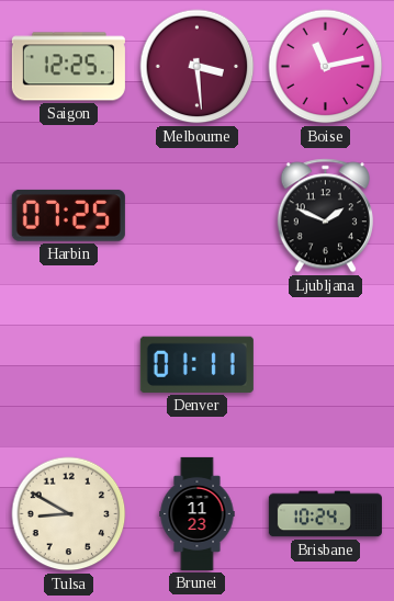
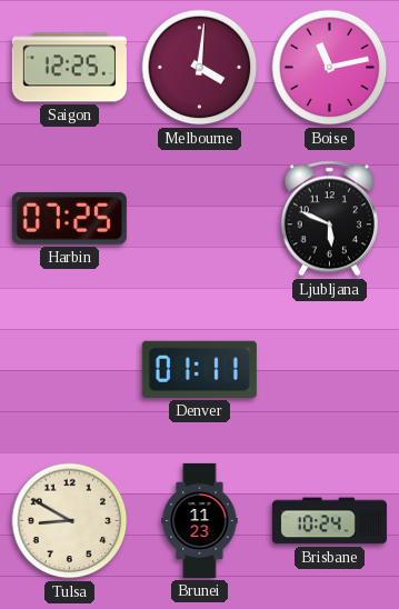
Melbourne: 3:29 -> 4:01 (200, 68)
Ljubljana: 1:49 -> 5:49 (329, 219)
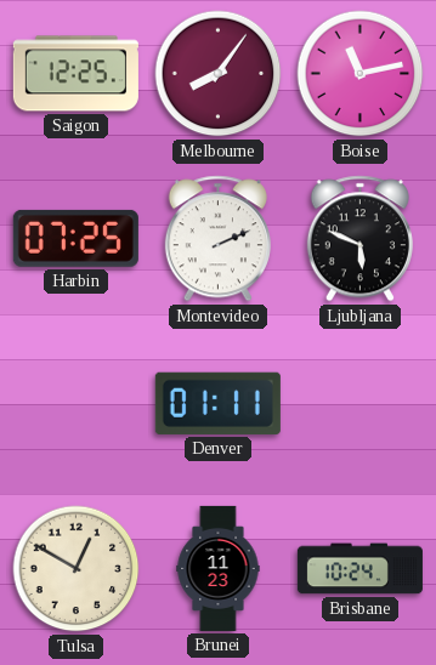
Melbourne: 4:01 -> 8:06 (219, 74)
Montevideo: none -> 2:11 (217, 239)
Tulsa: 8:50 -> 12:50 (77, 569)
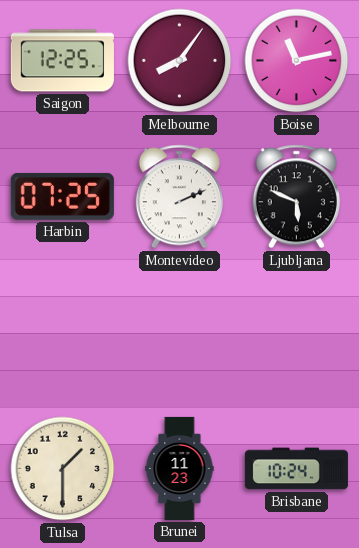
Denver: 01:11 -> none (217, 403)
Tulsa: 12:50 -> 1:30 (63, 469)
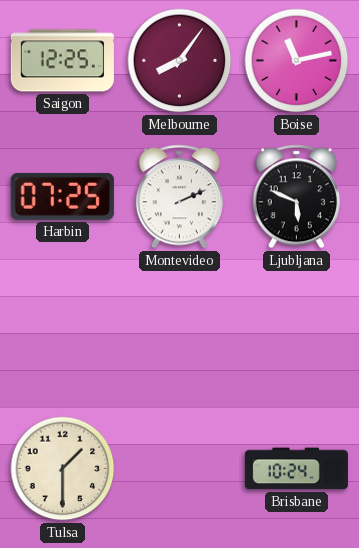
Brunei: 11:23 -> none (180, 468)
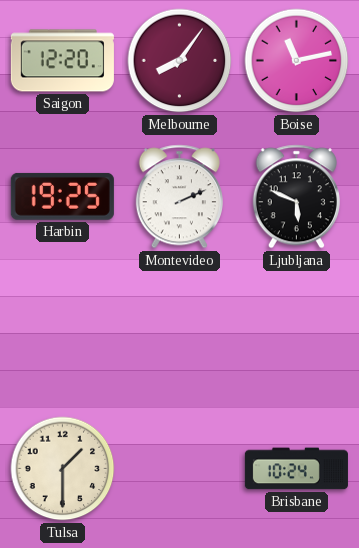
Saigon: 12:25 -> 12:20 (62, 61)
Harbin: 07:25 -> 19:25 (62, 196)
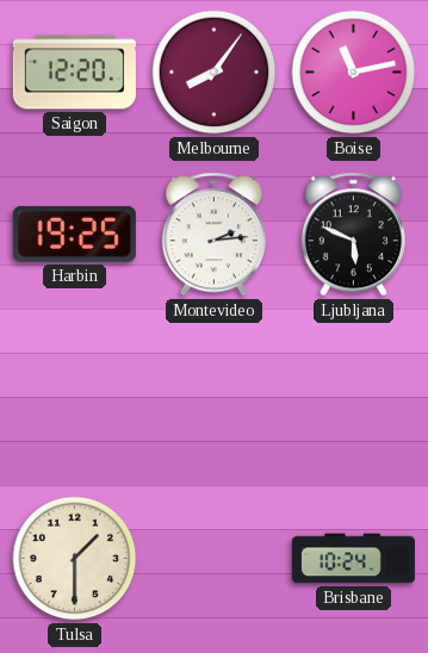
Montevideo: 2:11 -> 2:14 (213, 235)
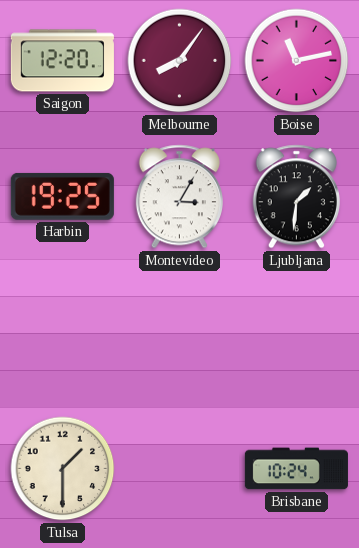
Montevideo: 2:14 -> 3:05 (179, 197)
Ljubljana: 5:49 -> 1:31 (296, 197)
